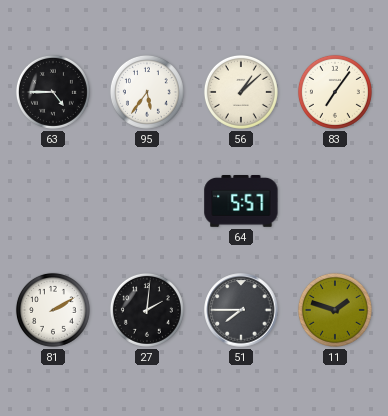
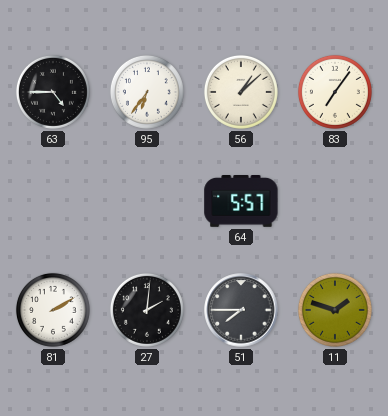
95: 5:36 -> 6:36 (147, 92)
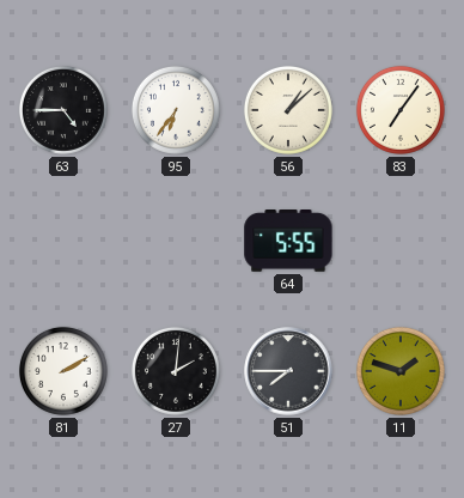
64: 5:57 -> 5:55 (288, 242)
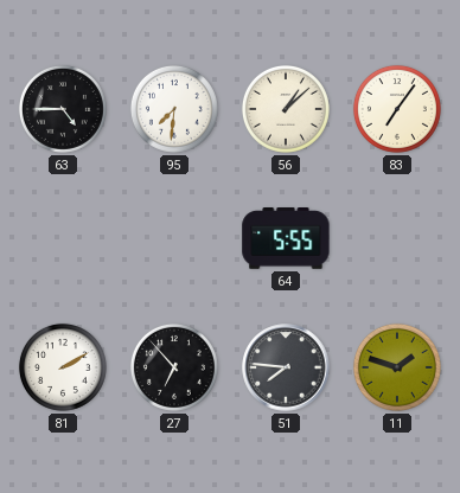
95: 6:36 -> 7:31 (174, 109)
27: 2:01 -> 6:53 (174, 367)
51: 7:45 -> 7:46 (286, 367)
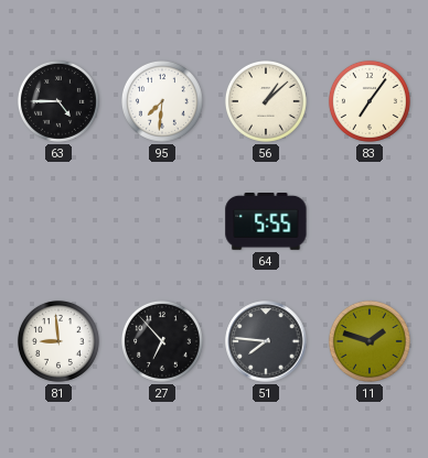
81: 2:10 -> 8:59 (58, 341)
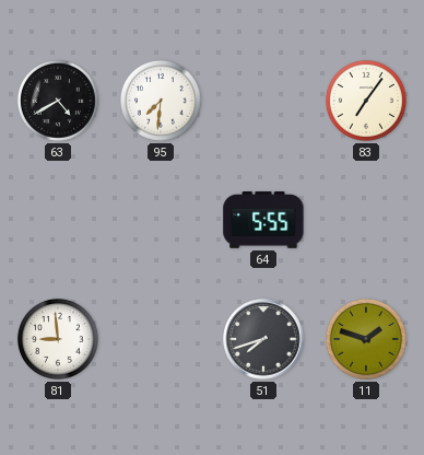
63: 4:45 -> 4:40 (58, 101)
56: 1:08 -> none (266, 101)
27: 6:53 -> none (162, 341)
51: 7:46 -> 7:42 (263, 339)
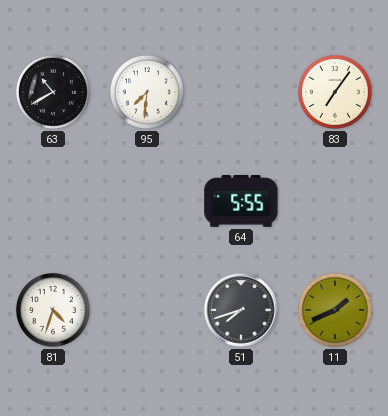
63: 4:40 -> 10:40 (53, 92)
81: 8:59 -> 4:33 (53, 310)
11: 1:48 -> 1:41 (335, 310)
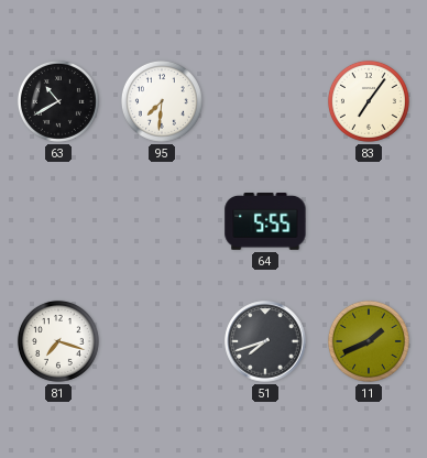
81: 4:33 -> 7:18 (58, 341)
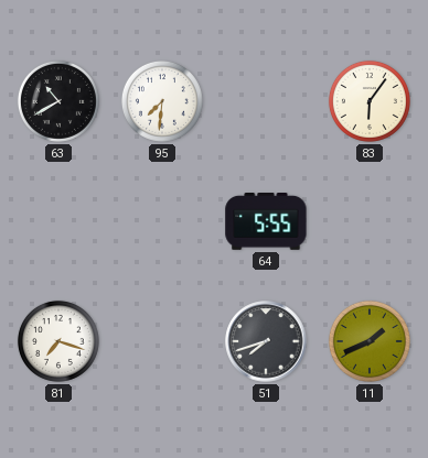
83: 7:06 -> 6:06 (370, 101)
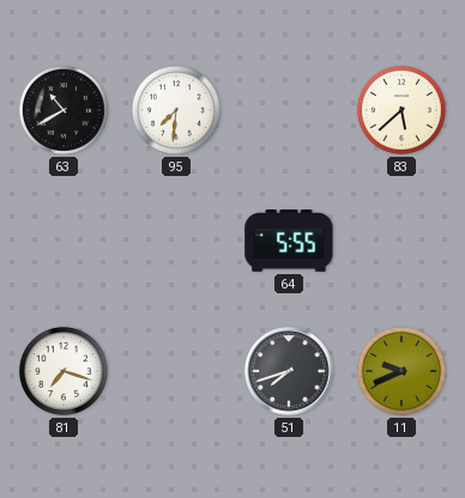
83: 6:06 -> 5:38 (401, 110)
11: 1:41 -> 9:41 (401, 371)
